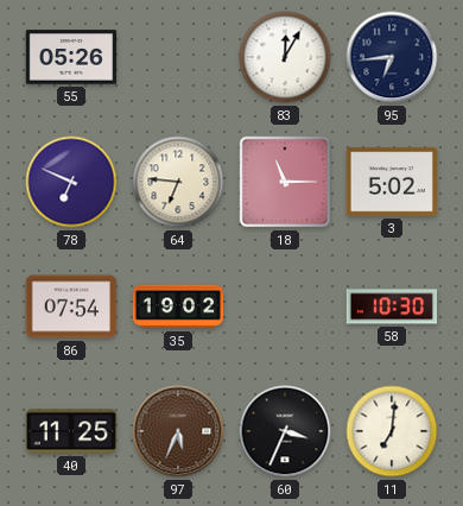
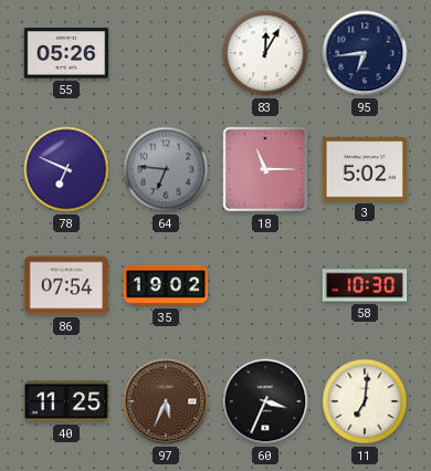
64 dial: cream -> grey (166, 169)
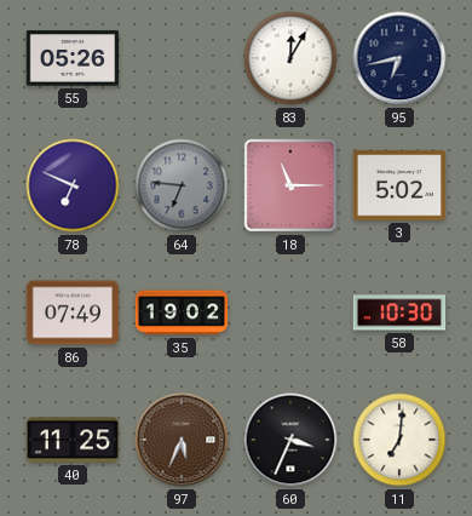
95: 6:44 -> 6:43 (399, 58)
86: 07:54 -> 07:49 (73, 313)
